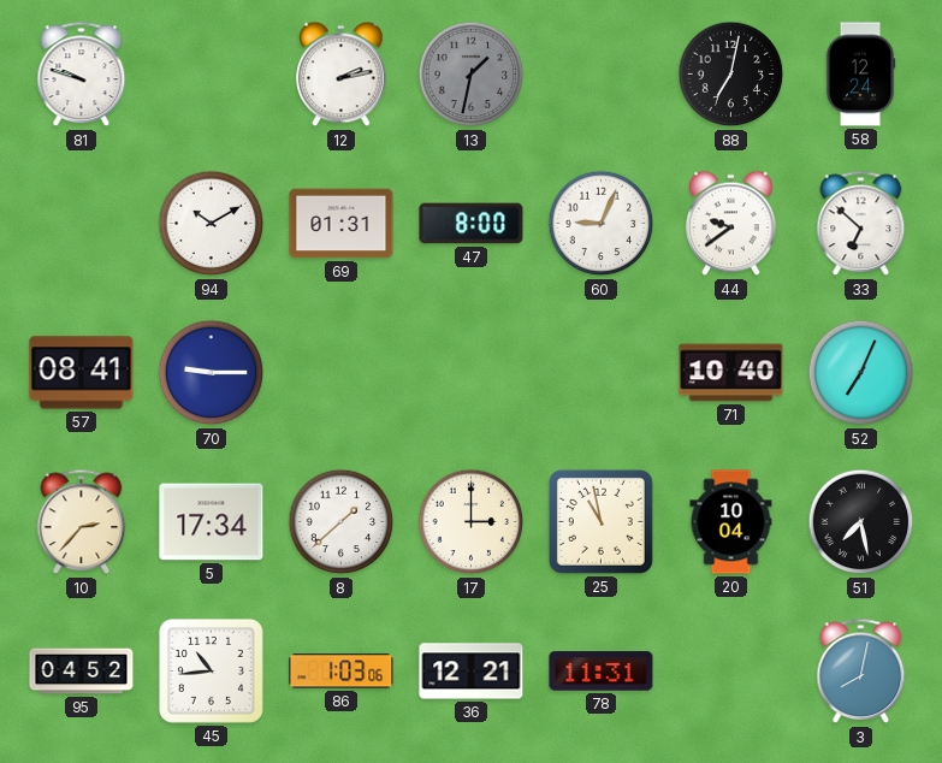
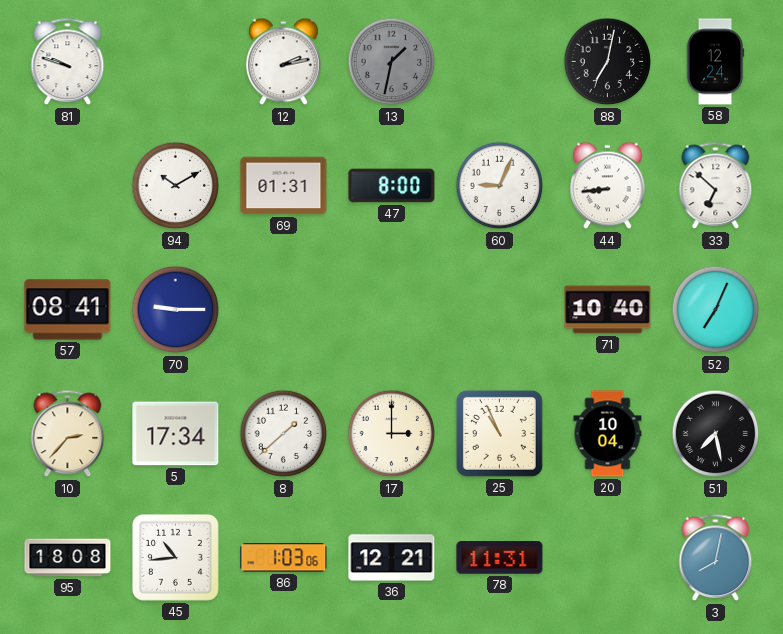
44: 9:39 -> 8:44 (608, 186)
25: 10:58 -> 10:56 (499, 433)
95: 04:52 -> 18:08 (68, 558)
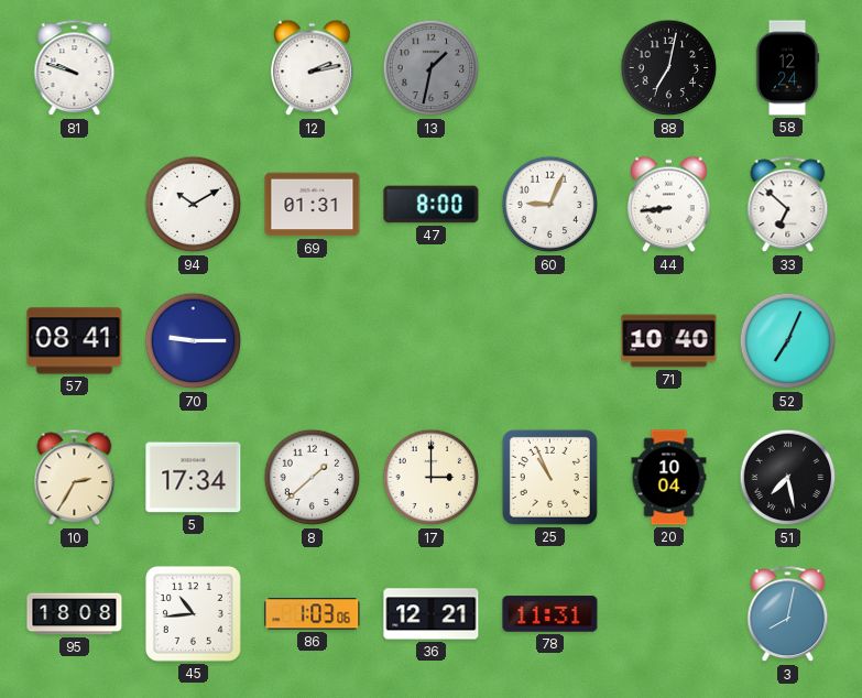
10: 2:37 -> 2:35 (75, 478)
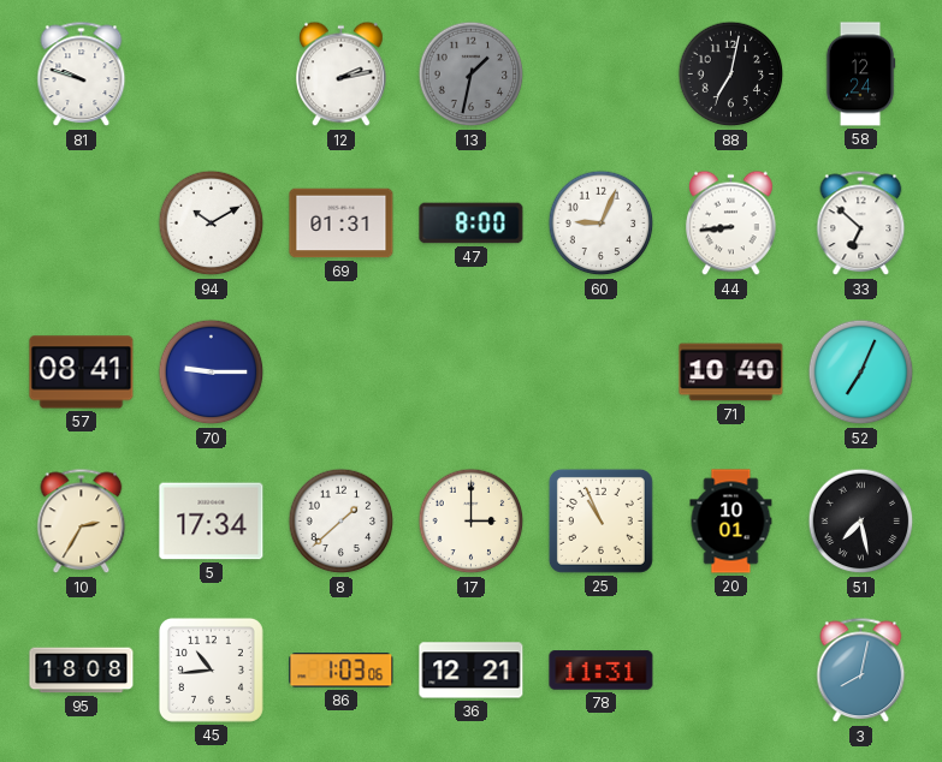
20: 10:04 -> 10:01 (731, 522)
